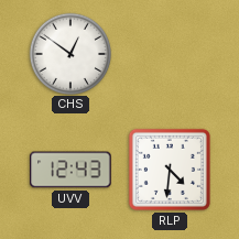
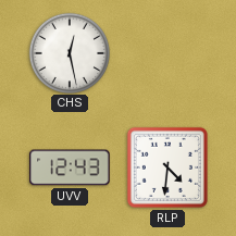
CHS: 12:51 -> 12:28 (69, 52)
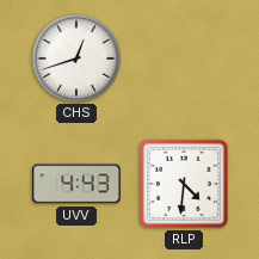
CHS: 12:28 -> 12:42 (75, 57)
UVV: 12:43 -> 4:43 (76, 184)
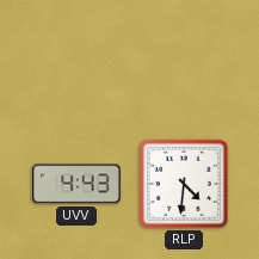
CHS: 12:42 -> none (75, 57)
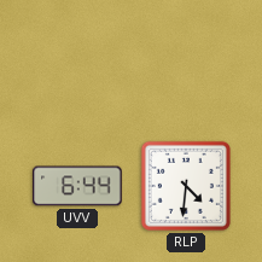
UVV: 4:43 -> 6:44 (77, 186)
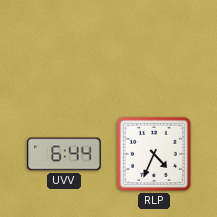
RLP: 4:31 -> 4:34 (154, 154)
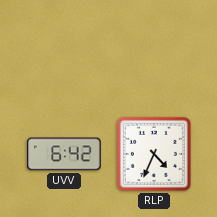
UVV: 6:44 -> 6:42 (64, 154)
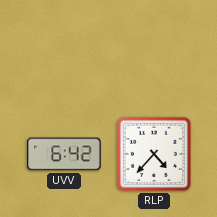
RLP: 4:34 -> 4:37 (154, 154)
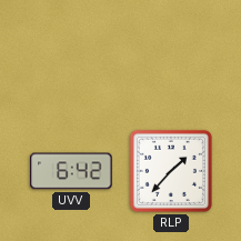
RLP: 4:37 -> 1:37 (171, 171)
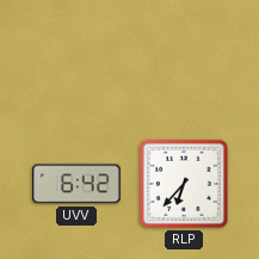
RLP: 1:37 -> 6:37 (184, 184)
